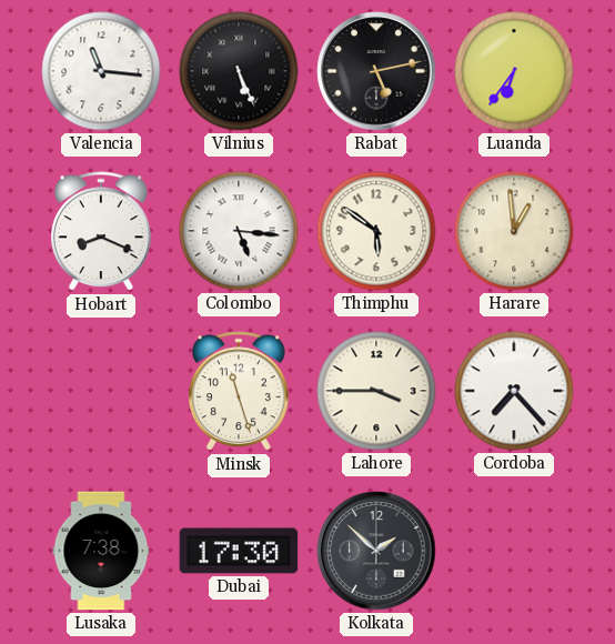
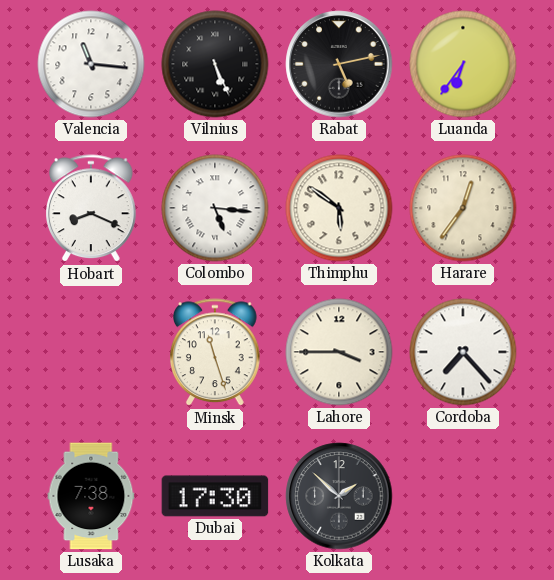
Harare: 12:59 -> 12:36 (463, 208)
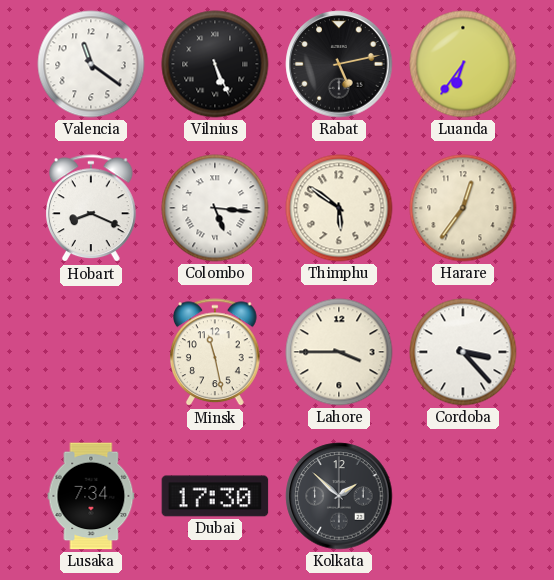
Valencia: 11:16 -> 11:21 (91, 64)
Minsk: 11:27 -> 11:28 (216, 353)
Cordoba: 7:23 -> 3:23 (463, 352)
Lusaka: 7:38 -> 7:34 (91, 496)
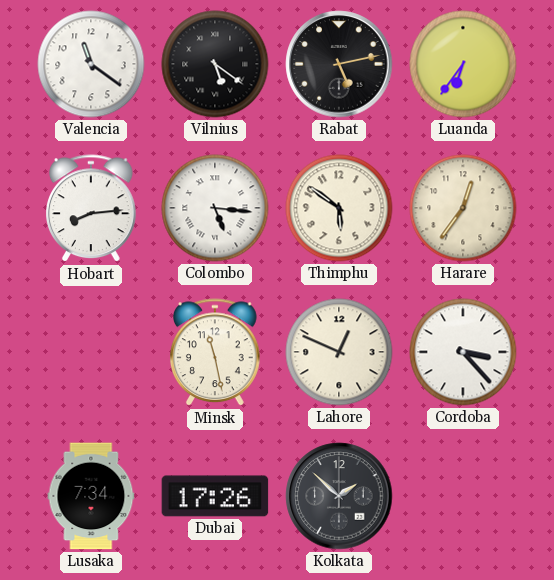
Vilnius: 5:26 -> 5:21 (215, 64)
Hobart: 8:19 -> 8:14 (92, 209)
Lahore: 3:45 -> 12:49 (339, 352)
Dubai: 17:30 -> 17:26 (215, 496)
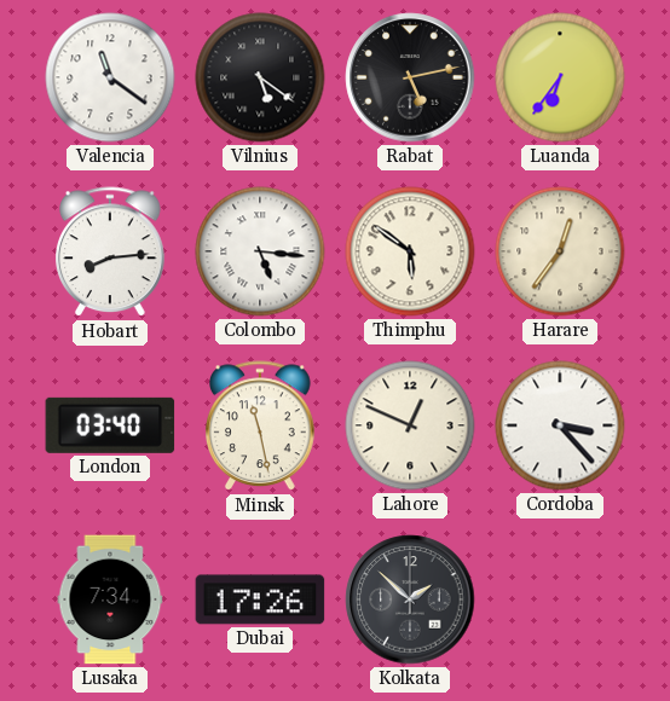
London: none -> 03:40 (110, 425)
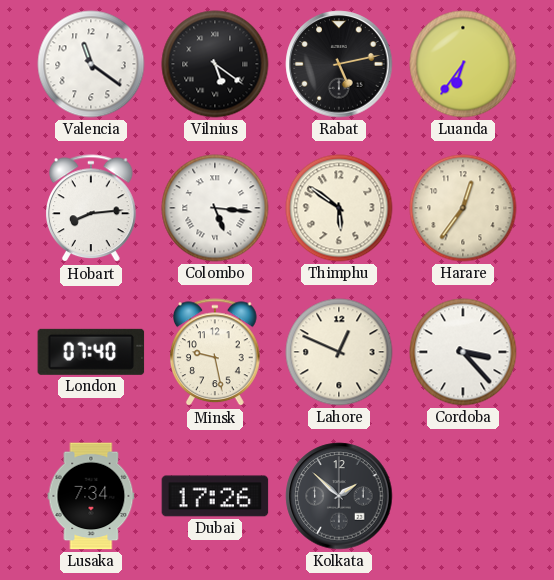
London: 03:40 -> 07:40 (91, 352)
Minsk: 11:28 -> 9:28 (216, 353)
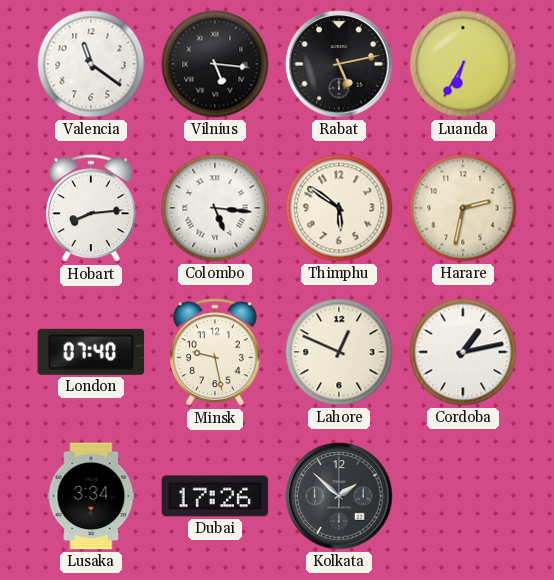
Vilnius: 5:21 -> 5:16 (215, 64)
Luanda: 6:36 -> 6:35 (463, 64)
Harare: 12:36 -> 2:32 (463, 208)
Cordoba: 3:23 -> 1:13 (463, 352)
Lusaka: 7:34 -> 3:34 (91, 496)
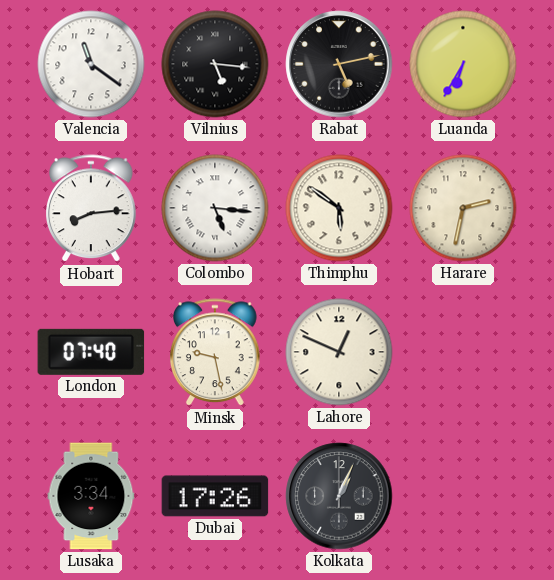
Cordoba: 1:13 -> none (463, 352)
Kolkata: 1:52 -> 1:04 (339, 496)
